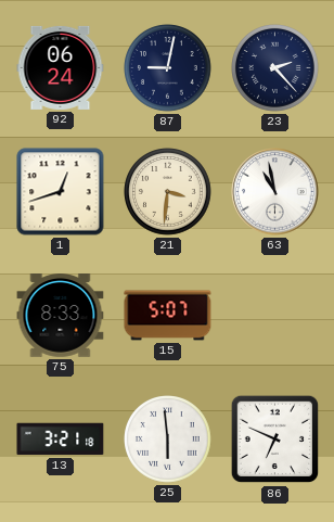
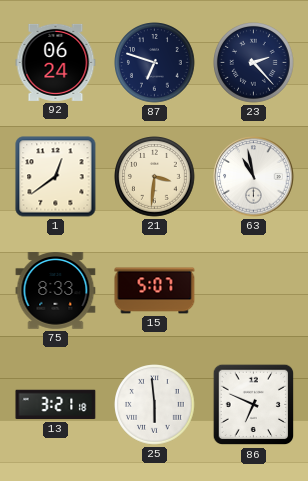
87: 9:02 -> 6:48 (155, 63)
1: 12:42 -> 12:39 (56, 177)
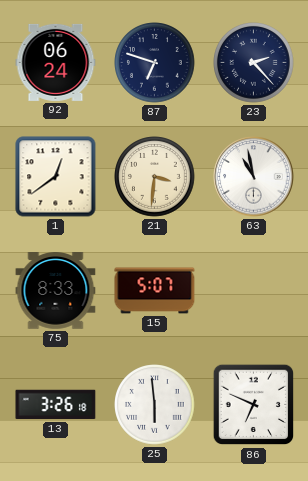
13: 3:21 -> 3:26 (56, 405)
